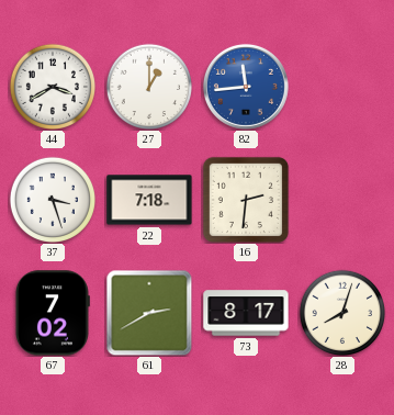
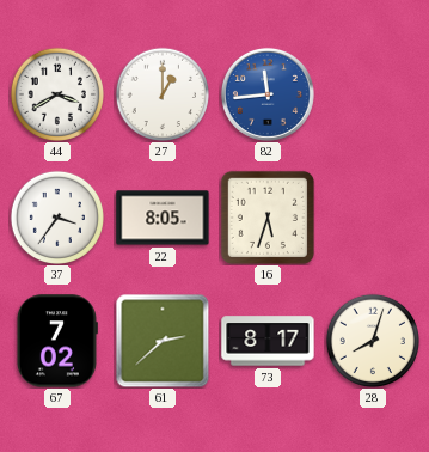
37: 3:27 -> 3:36 (56, 216)
22: 7:18 -> 8:05 (163, 218)
16: 2:31 -> 5:33 (268, 218)
61: 2:40 -> 2:38 (163, 341)
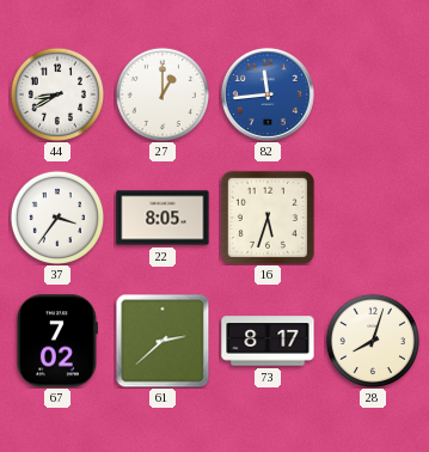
44: 3:40 -> 8:40 (56, 93)
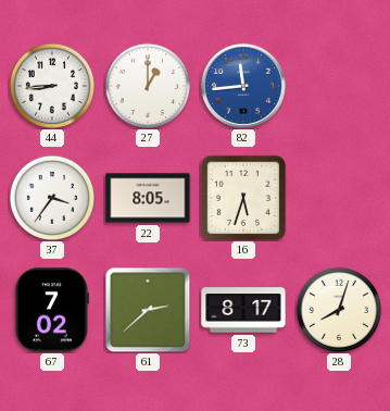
44: 8:40 -> 8:44 (51, 85)
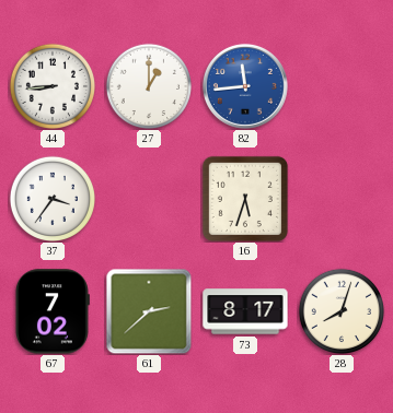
22: 8:05 -> none (148, 198)
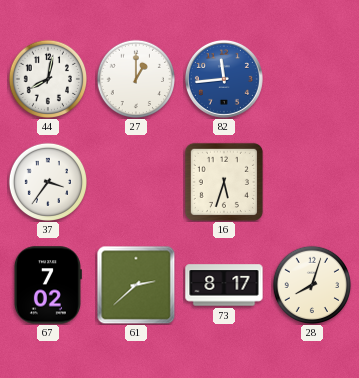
44: 8:44 -> 8:02 (47, 78)
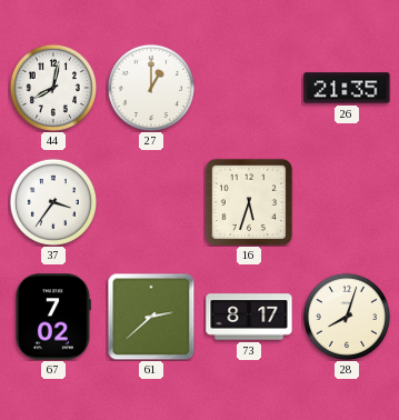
82: 11:44 -> none (224, 79)
26: none -> 21:35 (347, 88)
